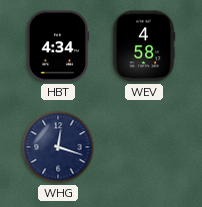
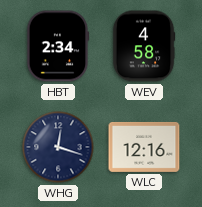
HBT: 4:34 -> 2:34 (58, 46)
WLC: none -> 12:16 (144, 147)
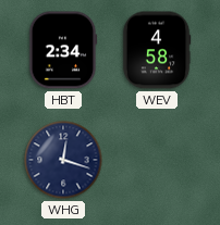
WLC: 12:16 -> none (144, 147)
